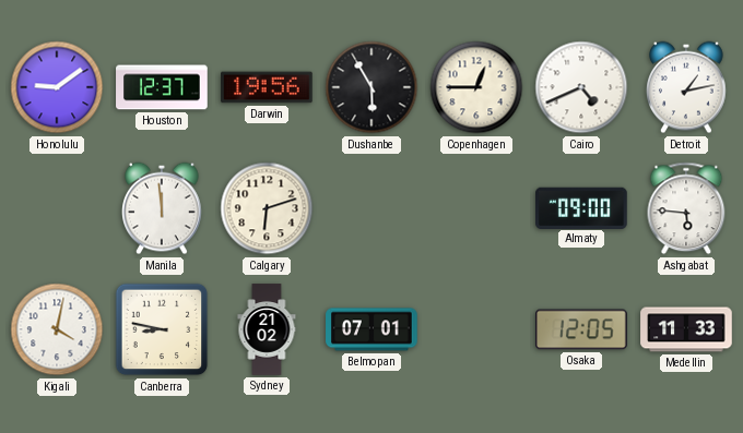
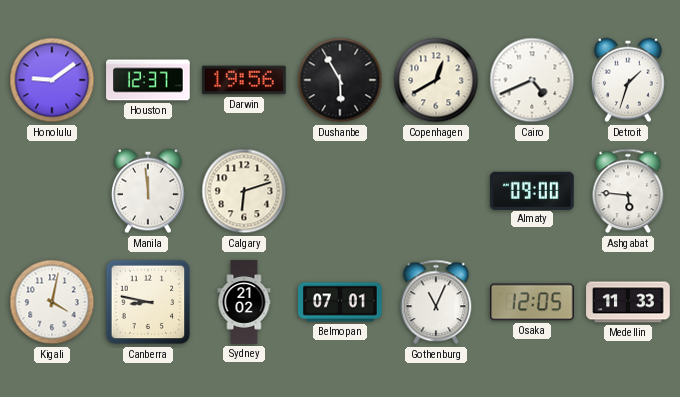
Copenhagen: 12:45 -> 12:40 (436, 80)
Detroit: 1:13 -> 1:33 (629, 80)
Gothenburg: none -> 11:04 (436, 302)
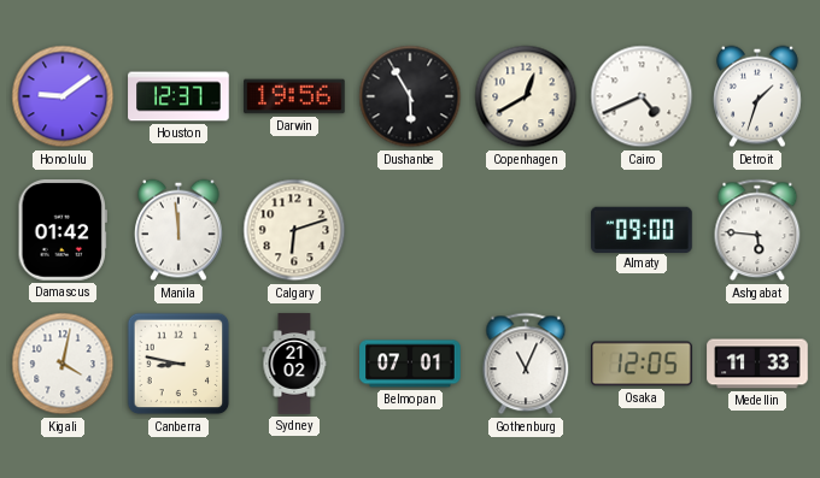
Damascus: none -> 01:42 (63, 231)
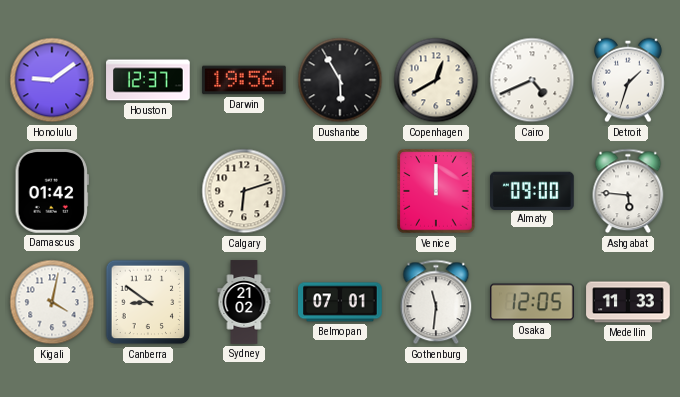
Manila: 11:59 -> none (180, 230)
Venice: none -> 12:00 (436, 191)
Canberra: 8:47 -> 8:51 (148, 302)
Gothenburg: 11:04 -> 11:31 (436, 302)
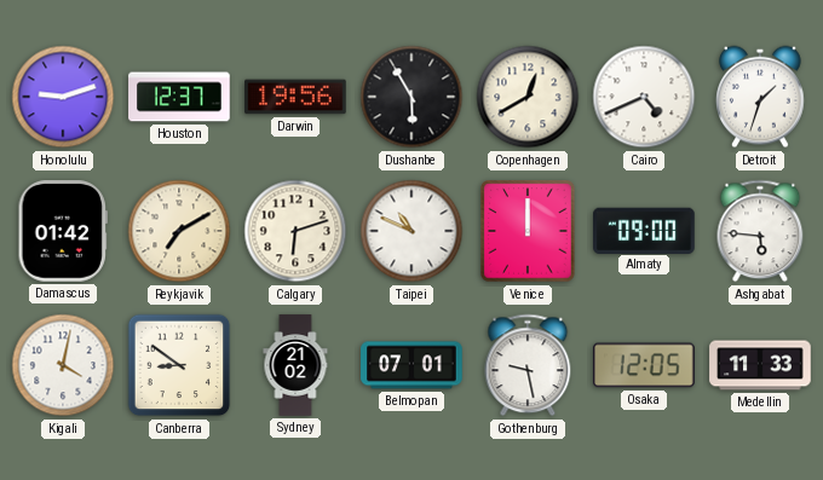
Honolulu: 9:09 -> 9:12 (63, 97)
Reykjavik: none -> 7:10 (179, 231)
Taipei: none -> 10:49 (411, 231)
Gothenburg: 11:31 -> 9:28 (528, 365)
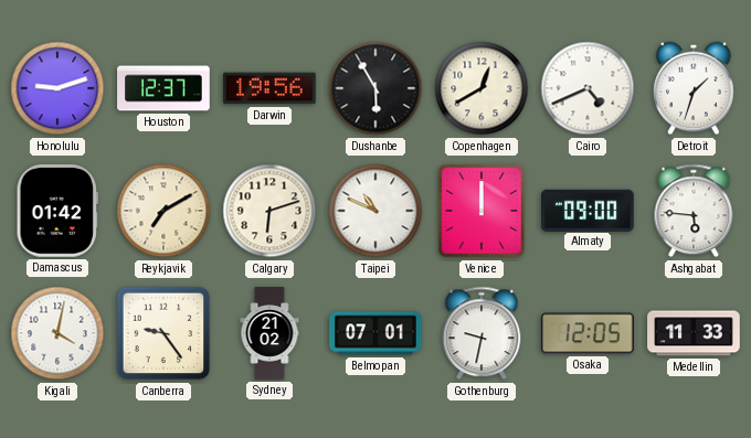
Canberra: 8:51 -> 9:24 (163, 333)
Gothenburg: 9:28 -> 9:32 (482, 333)
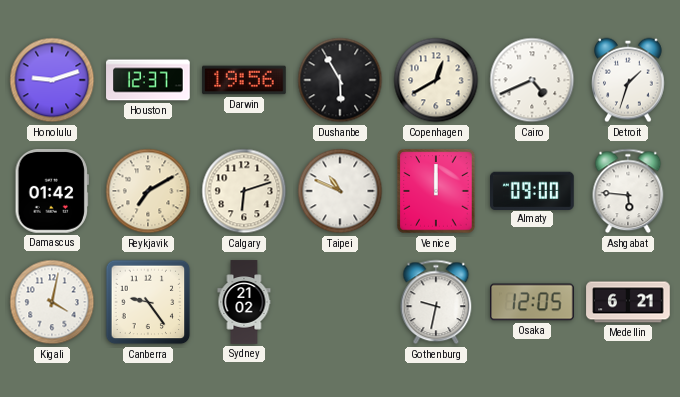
Belmopan: 07:01 -> none (375, 333)
Medellin: 11:33 -> 6:21 (628, 302)
